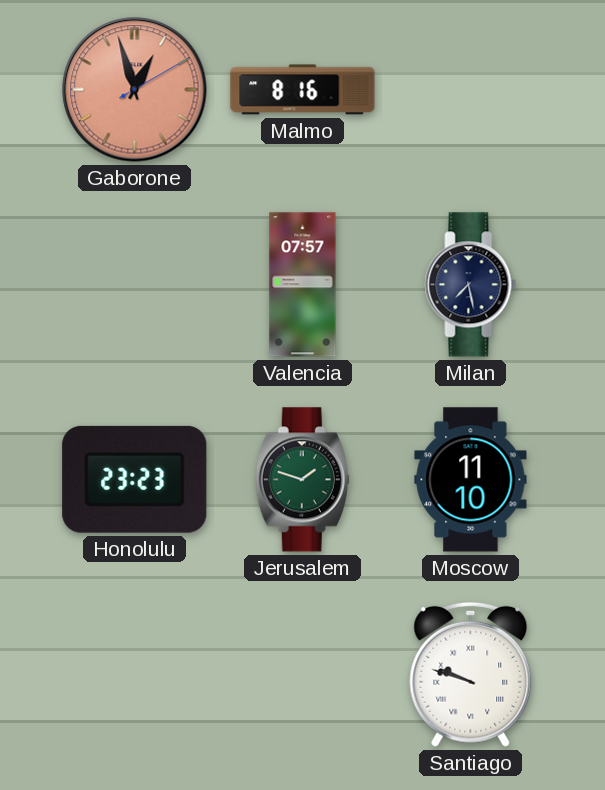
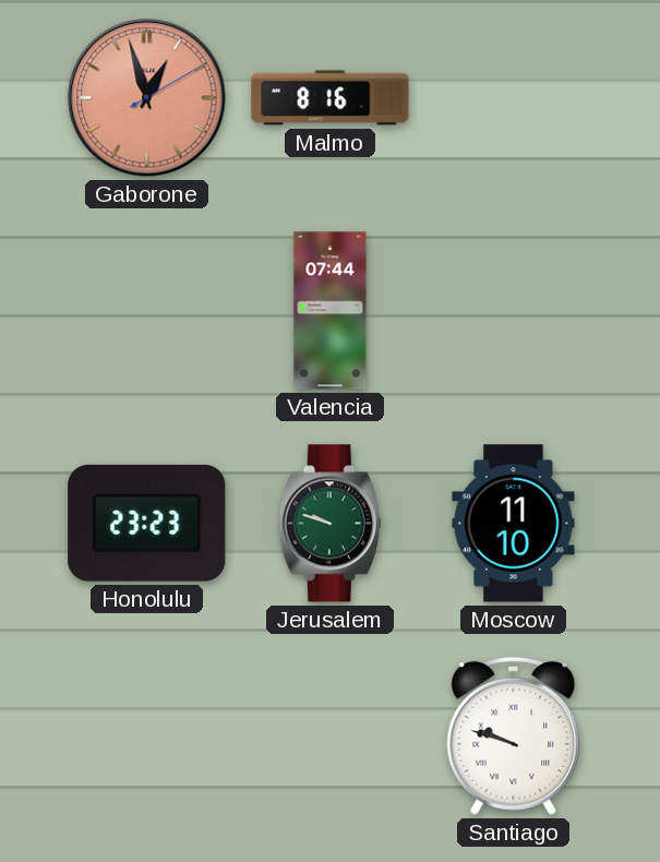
Valencia: 07:57 -> 07:44 (331, 311)
Milan: 7:28 -> none (471, 285)
Jerusalem: 1:48 -> 9:48 (329, 524)
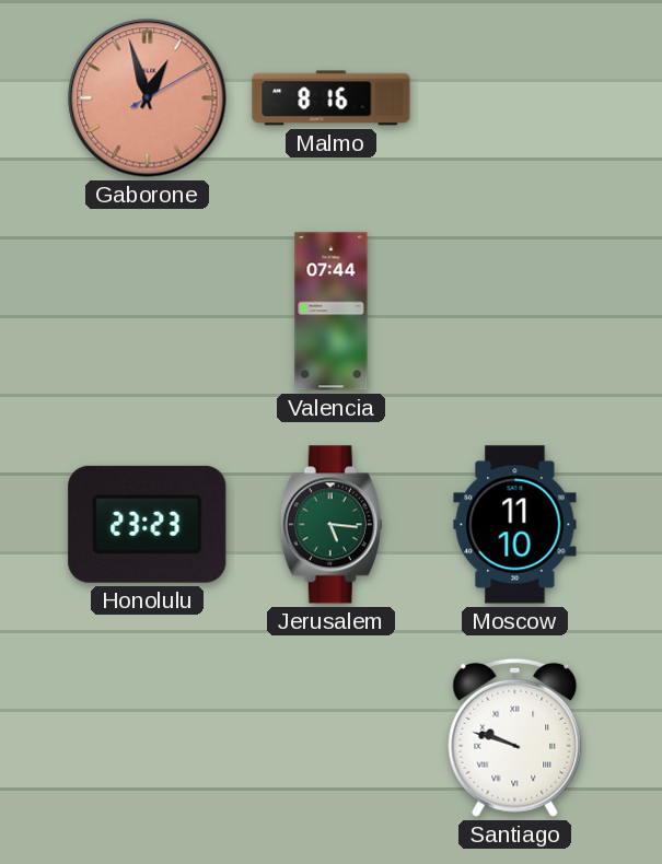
Jerusalem: 9:48 -> 5:16 (330, 525)
